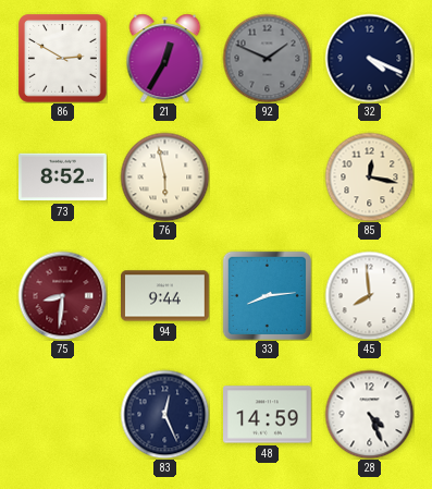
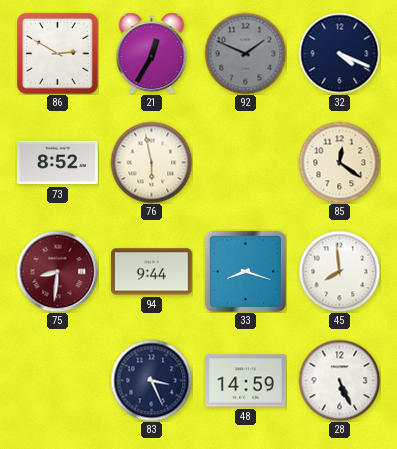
85: 12:17 -> 12:21 (339, 162)
33: 8:14 -> 8:18 (245, 271)
83: 12:26 -> 3:26 (151, 380)
28: 4:26 -> 5:26 (339, 380)
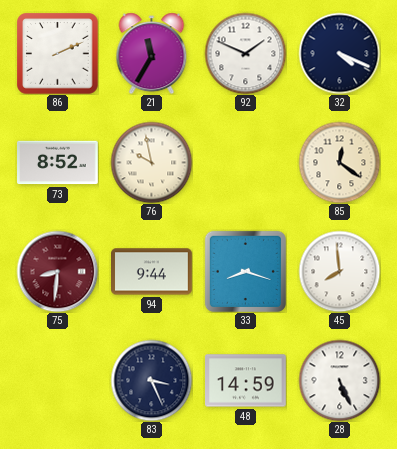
86: 2:50 -> 2:11 (57, 53)
21: 12:35 -> 11:35 (152, 53)
92 dial: grey -> white (245, 53)
76: 5:58 -> 9:58 (151, 162)
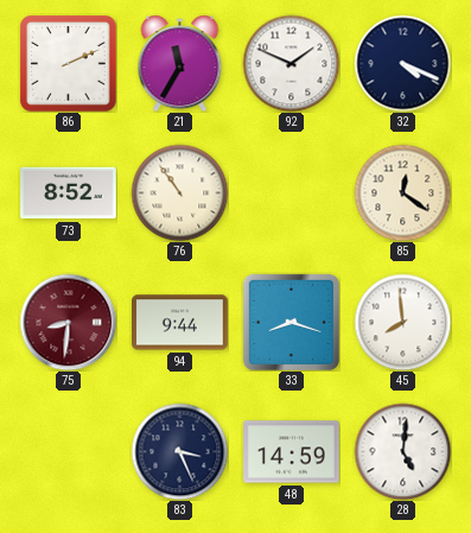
76: 9:58 -> 10:54 (179, 192)
28: 5:26 -> 5:01 (402, 451)
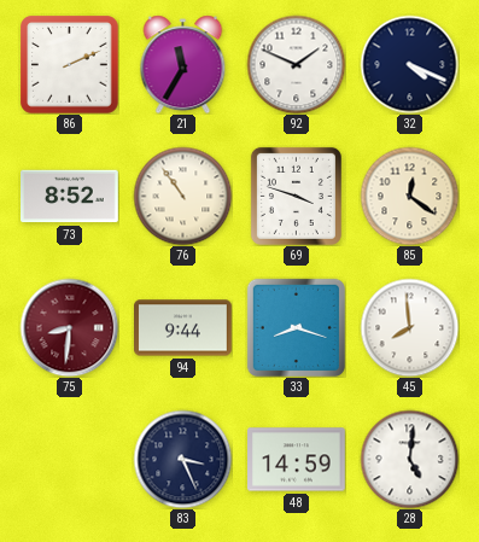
69: none -> 3:48 (296, 196)
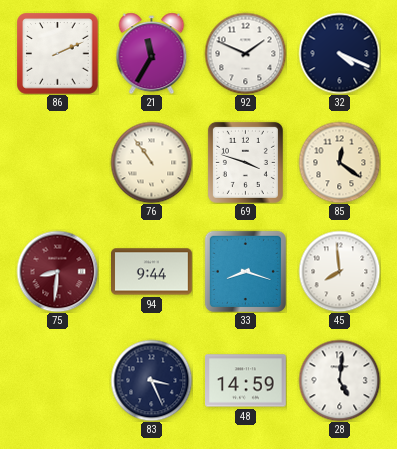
73: 8:52 -> none (70, 197)
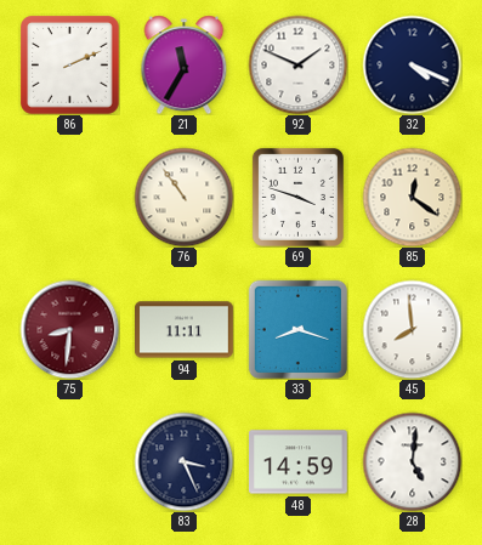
94: 9:44 -> 11:11 (185, 330)
